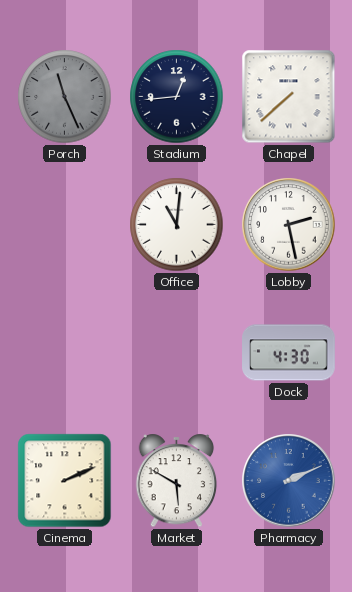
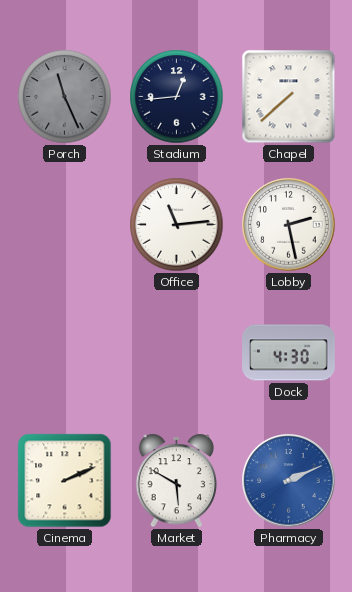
Office: 11:01 -> 11:14 (177, 225)
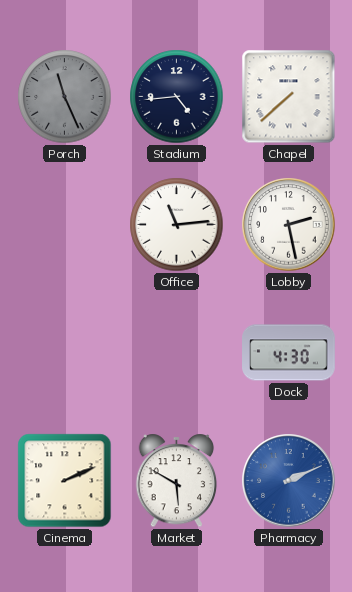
Stadium: 12:44 -> 4:44 (177, 97)
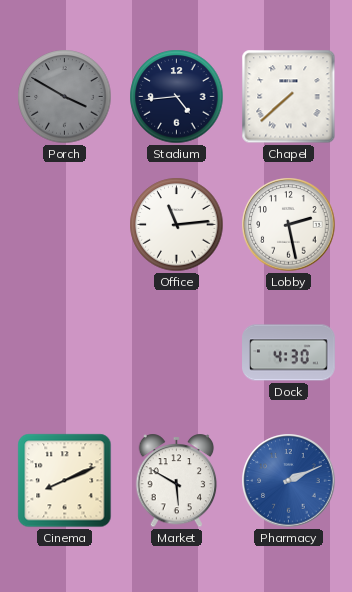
Porch: 11:26 -> 3:50 (65, 97)
Cinema: 2:11 -> 8:11 (65, 481)
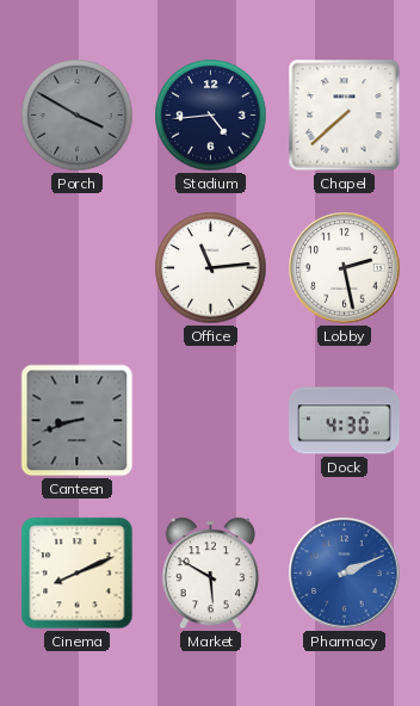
Canteen: none -> 8:42 (78, 421)
